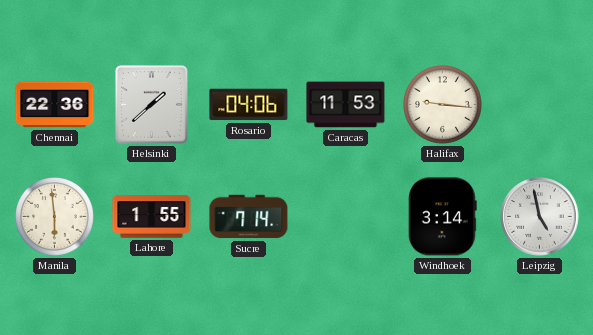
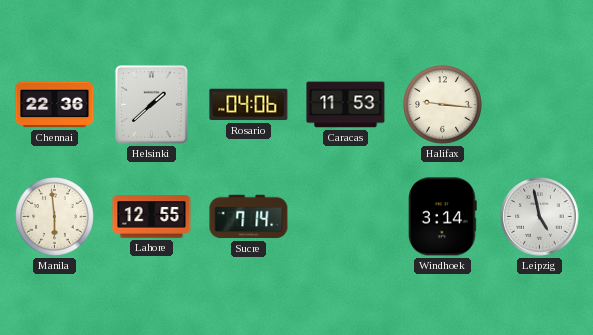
Lahore: 1:55 -> 12:55 (152, 217)
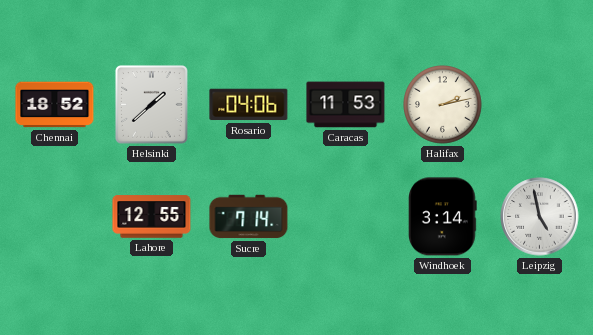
Chennai: 22:36 -> 18:52 (55, 105)
Halifax: 9:16 -> 2:13 (443, 105)
Manila: 5:59 -> none (55, 217)
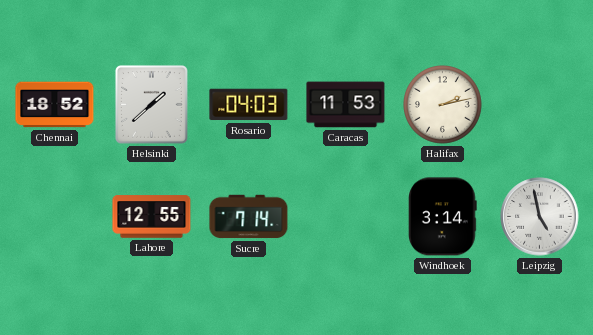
Rosario: 04:06 -> 04:03 (249, 105)
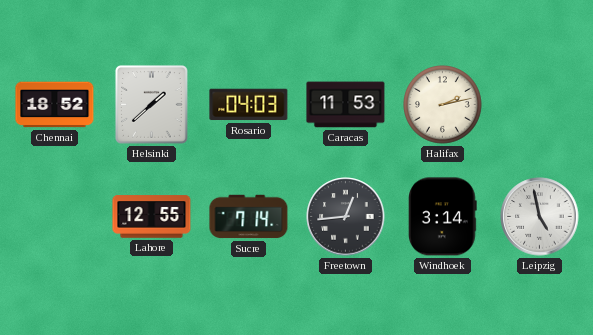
Freetown: none -> 12:44 (346, 217)
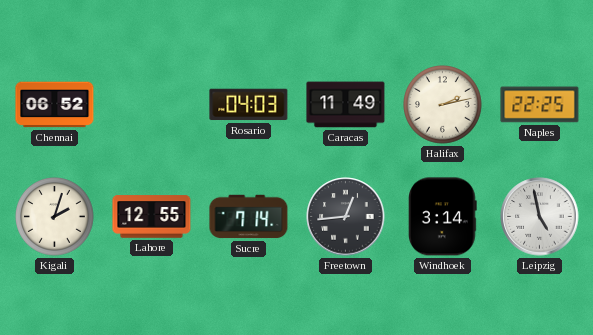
Chennai: 18:52 -> 06:52 (55, 105)
Helsinki: 1:38 -> none (151, 104)
Caracas: 11:53 -> 11:49 (346, 105)
Naples: none -> 22:25 (540, 105)
Kigali: none -> 2:03 (55, 217)
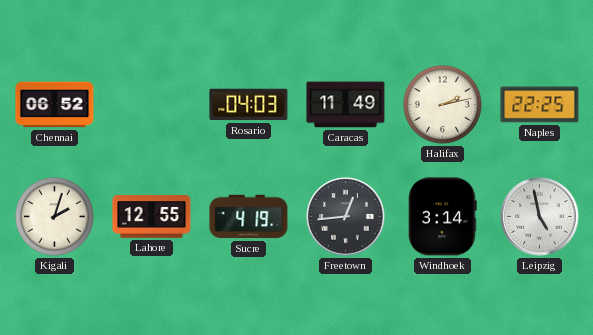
Sucre: 7:14 -> 4:19 (249, 217)
